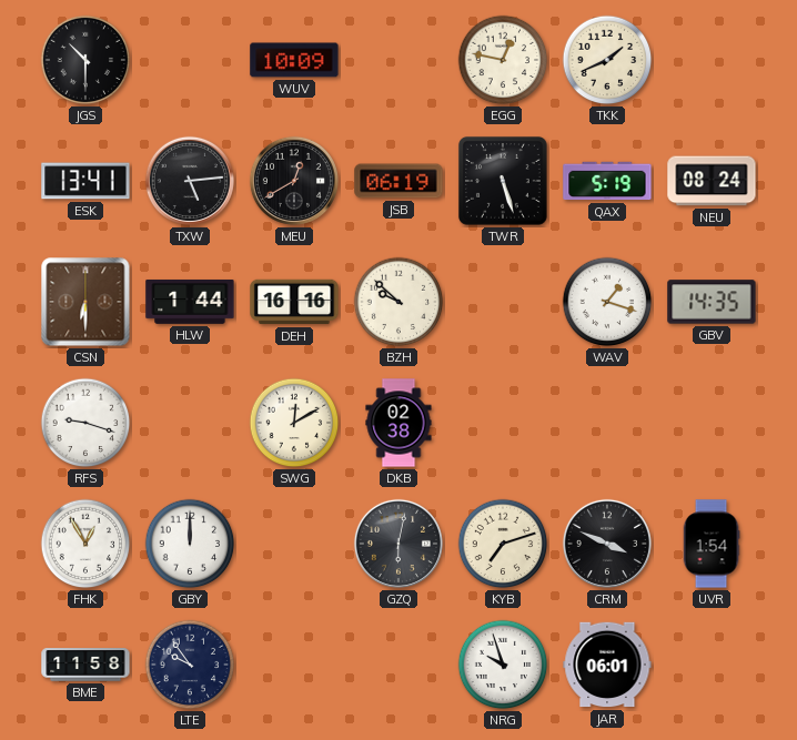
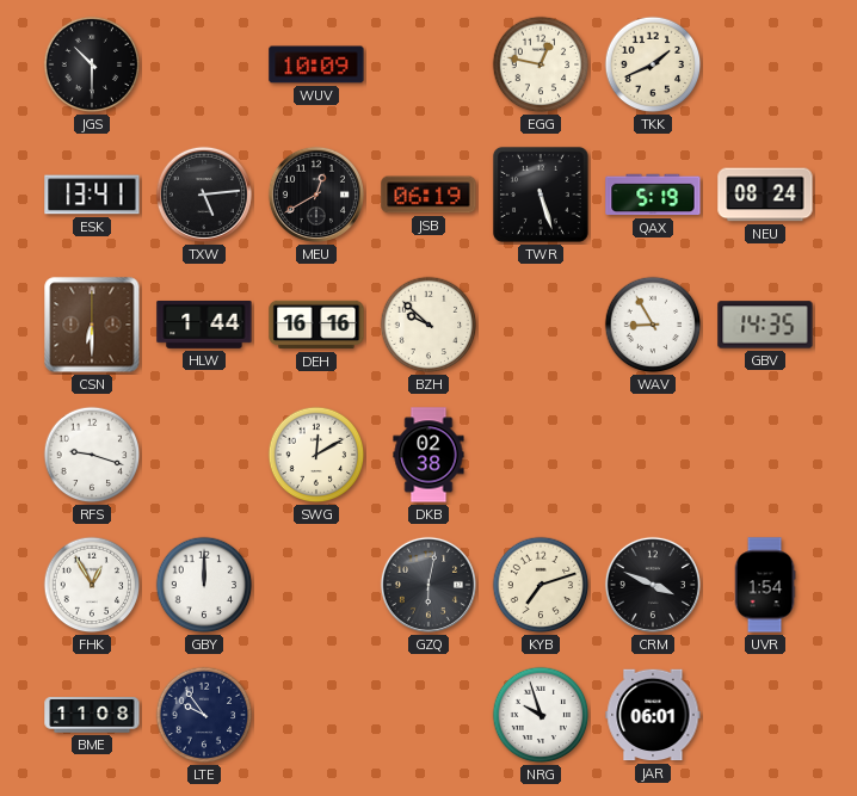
WAV: 1:18 -> 8:55 (653, 325)
BME: 11:58 -> 11:08 (92, 715)
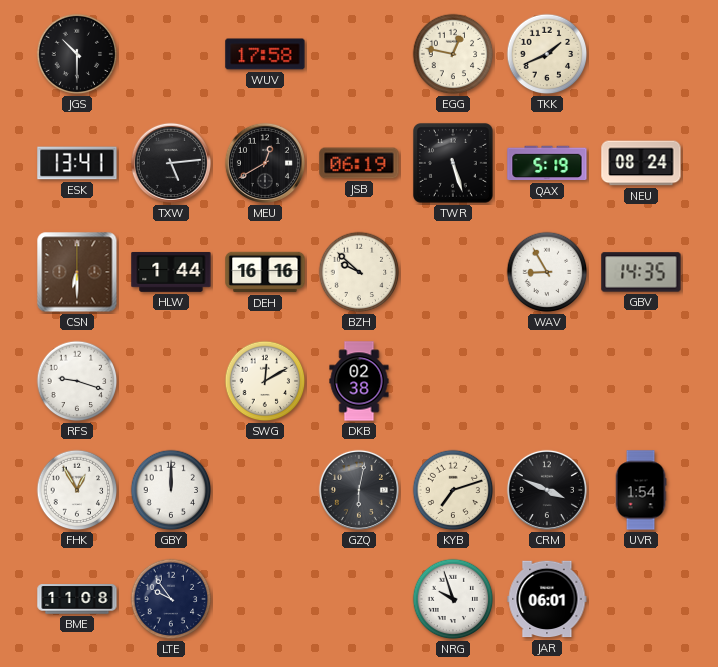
WUV: 10:09 -> 17:58 (265, 54)
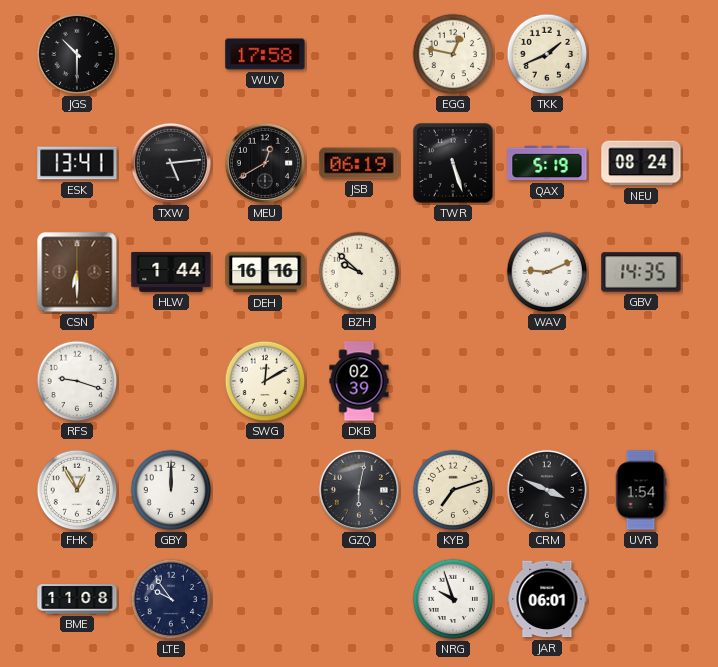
WAV: 8:55 -> 9:11 (547, 272)
DKB: 02:38 -> 02:39 (359, 381)
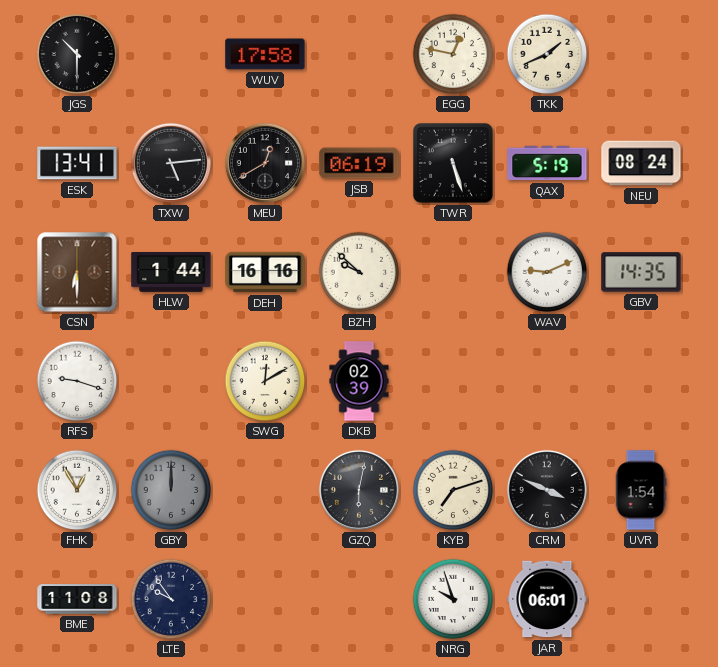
GBY dial: white -> grey (171, 490)
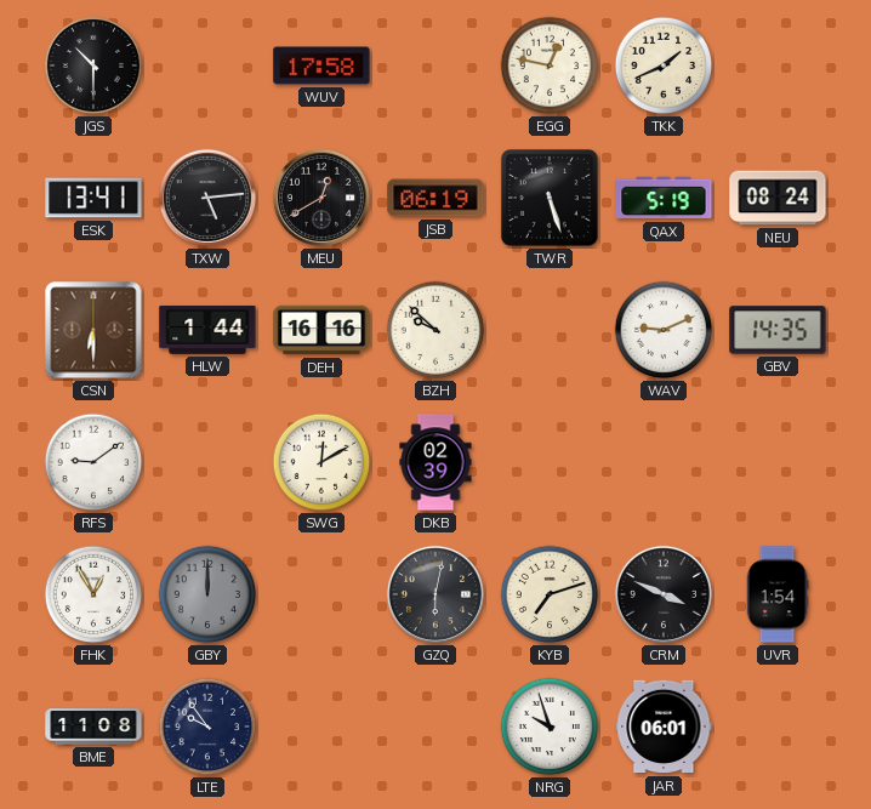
RFS: 9:18 -> 9:09 (93, 462)
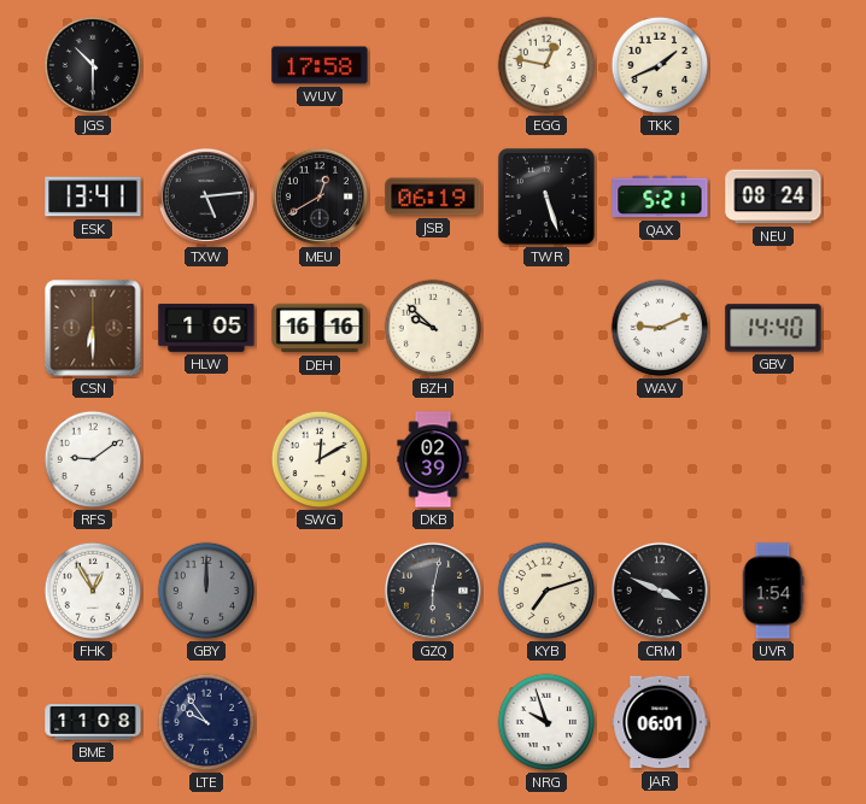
QAX: 5:19 -> 5:21 (660, 196)
HLW: 1:44 -> 1:05 (206, 328)
GBV: 14:35 -> 14:40 (773, 328)
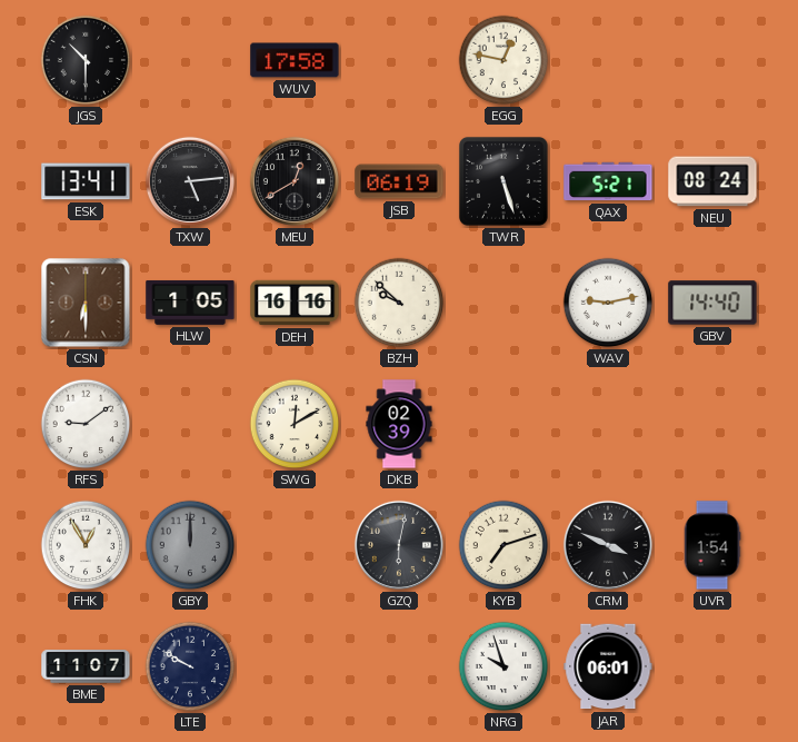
TKK: 1:41 -> none (660, 65)
WAV: 9:11 -> 9:13 (608, 303)
BME: 11:08 -> 11:07 (86, 666)
LTE: 9:54 -> 9:50 (190, 666)
